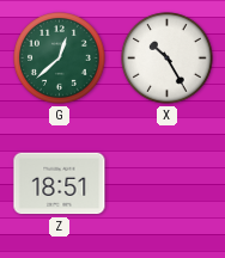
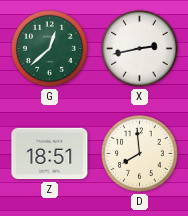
X: 10:25 -> 2:43 (140, 49)
D: none -> 7:59 (140, 154)
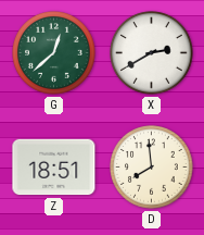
X: 2:43 -> 2:40 (152, 53)
